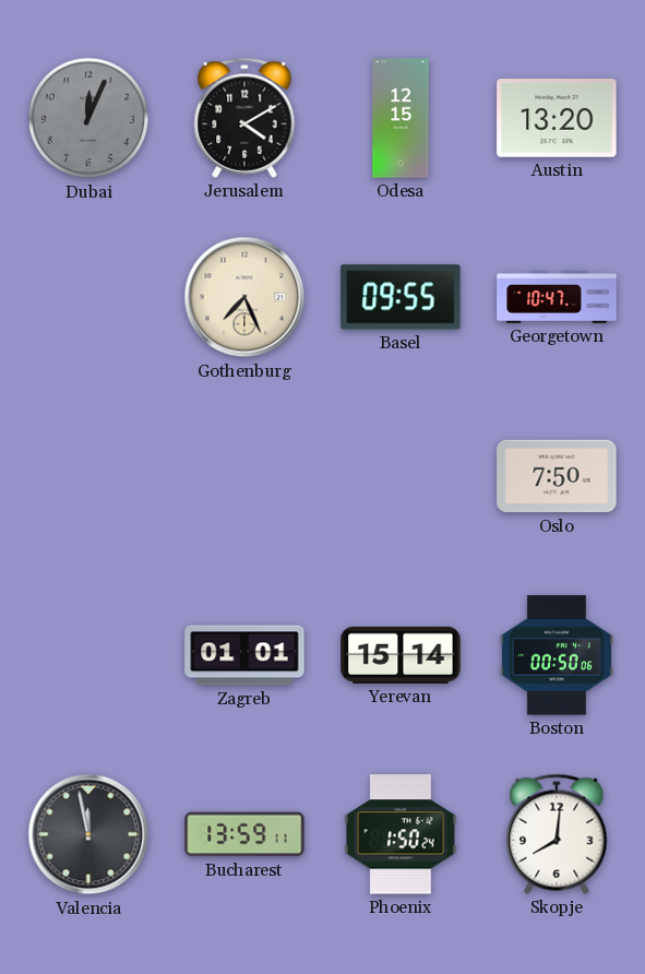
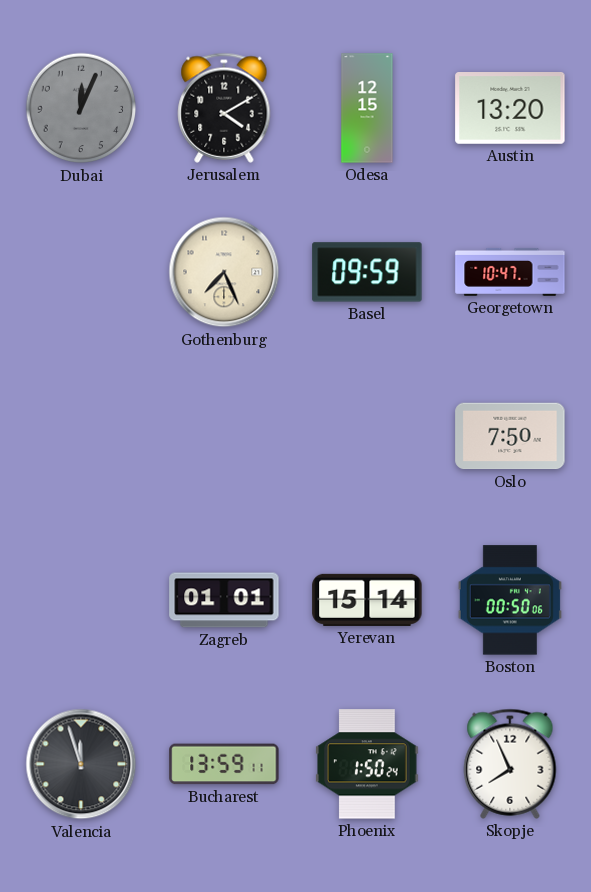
Basel: 09:55 -> 09:59 (367, 272)
Valencia: 11:58 -> 11:57 (81, 764)
Skopje: 8:01 -> 7:56 (510, 764)
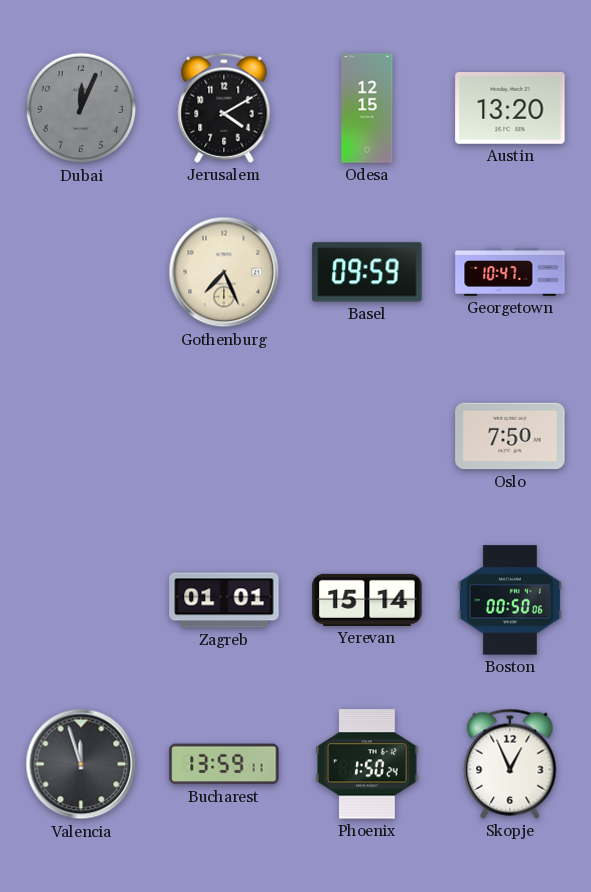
Skopje: 7:56 -> 12:56 (510, 764)
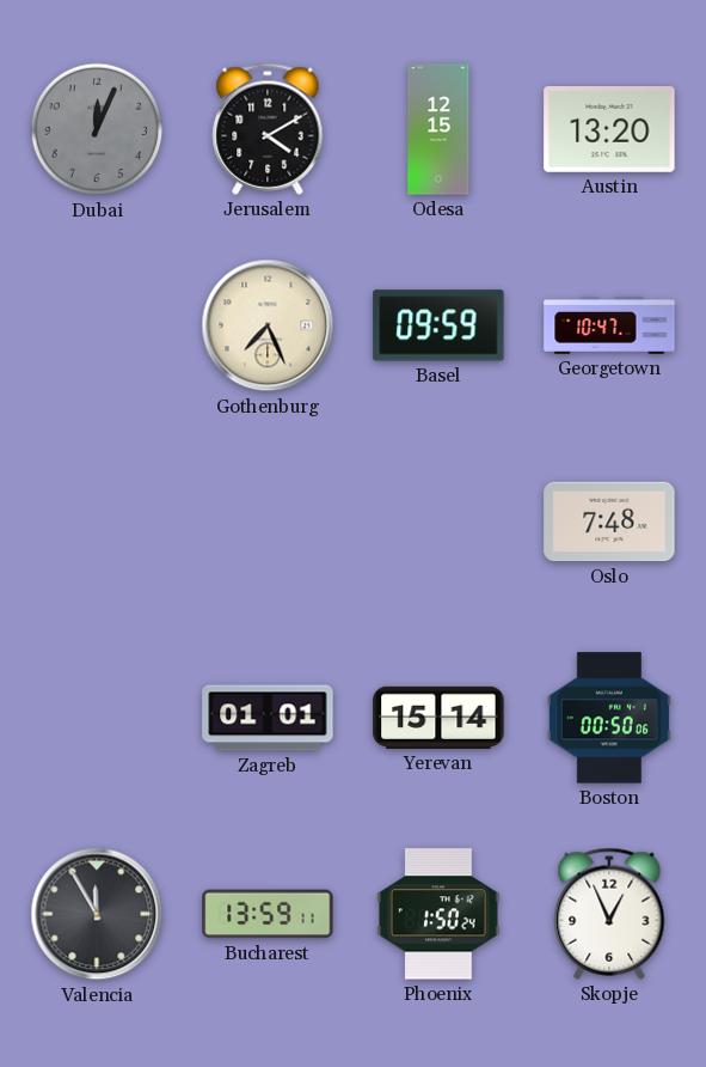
Oslo: 7:50 -> 7:48 (609, 522)
Valencia: 11:57 -> 11:55 (97, 914)
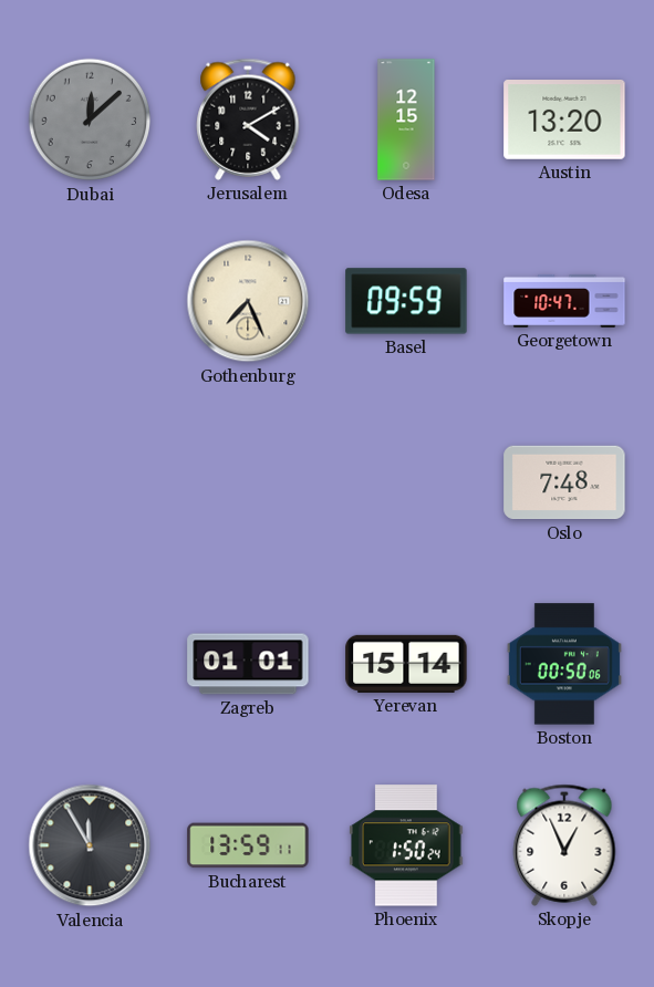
Dubai: 12:04 -> 12:08 (90, 120)
